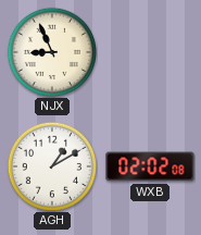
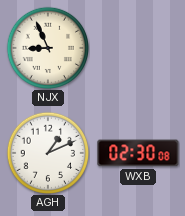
AGH: 1:10 -> 1:11 (47, 152)
WXB: 02:02 -> 02:30 (138, 153)
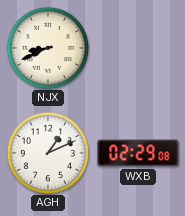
NJX: 8:56 -> 8:41 (47, 47)
WXB: 02:30 -> 02:29 (138, 153)
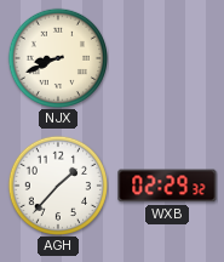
AGH: 1:11 -> 1:37 (57, 184)
WXB: 02:29:08 -> 02:29:32 (167, 186)
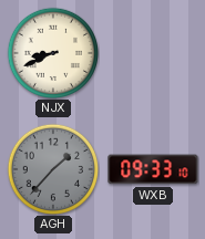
AGH dial: white -> grey (52, 168)
WXB: 02:29 -> 09:33 (153, 169)
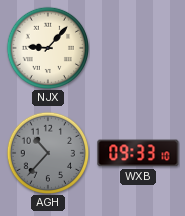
NJX: 8:41 -> 9:07 (47, 47)
AGH: 1:37 -> 10:37 (47, 152)
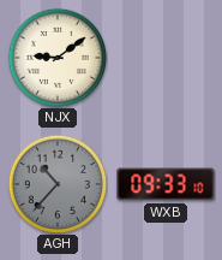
NJX: 9:07 -> 9:09 (56, 57)
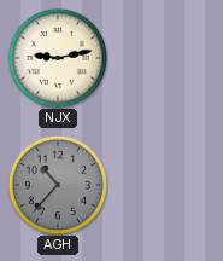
NJX: 9:09 -> 9:13 (57, 57)
WXB: 09:33 -> none (166, 184)
